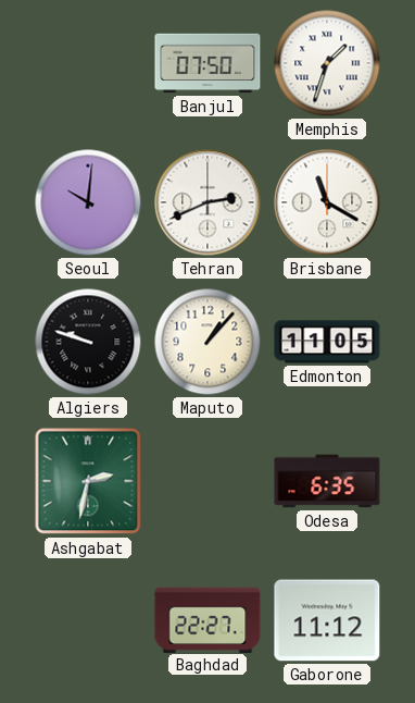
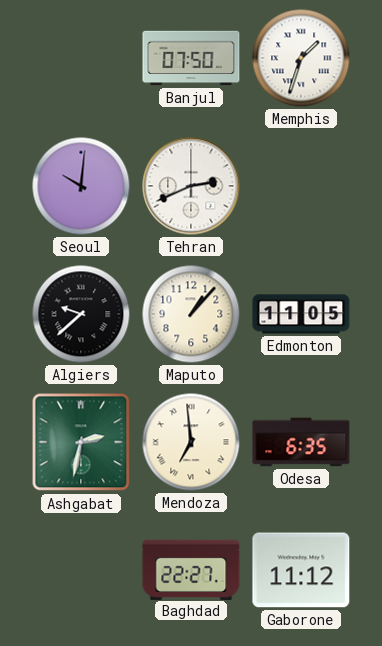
Brisbane: 11:20 -> none (327, 202)
Algiers: 9:48 -> 9:38 (81, 314)
Mendoza: none -> 6:59 (191, 442)
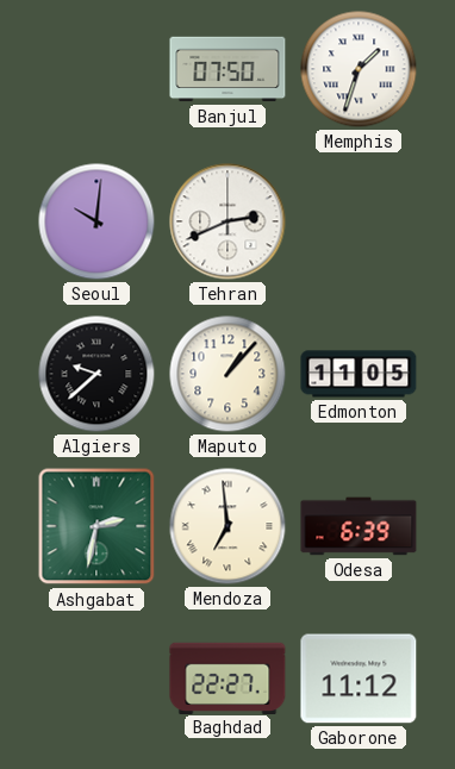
Odesa: 6:35 -> 6:39 (359, 526)
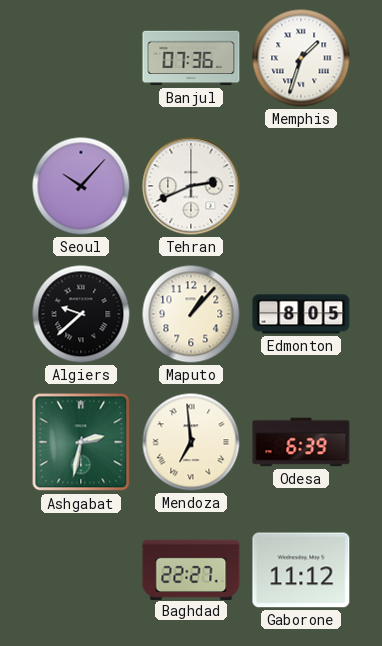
Banjul: 07:50 -> 07:36 (191, 58)
Seoul: 10:01 -> 10:07 (81, 186)
Edmonton: 11:05 -> 8:05 (301, 314)
